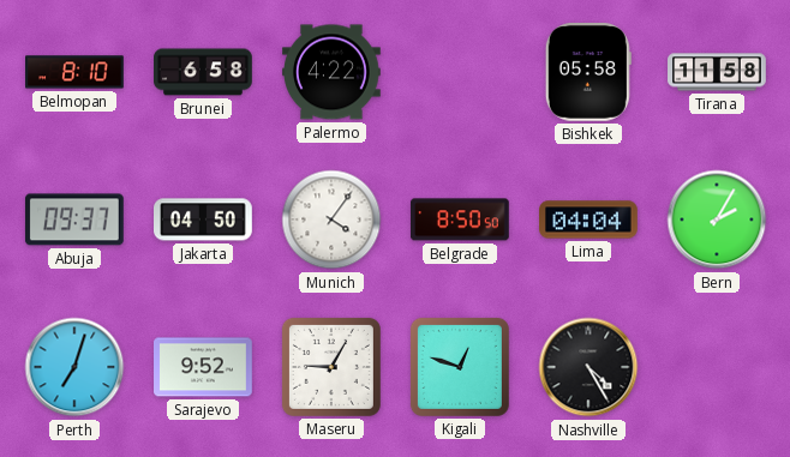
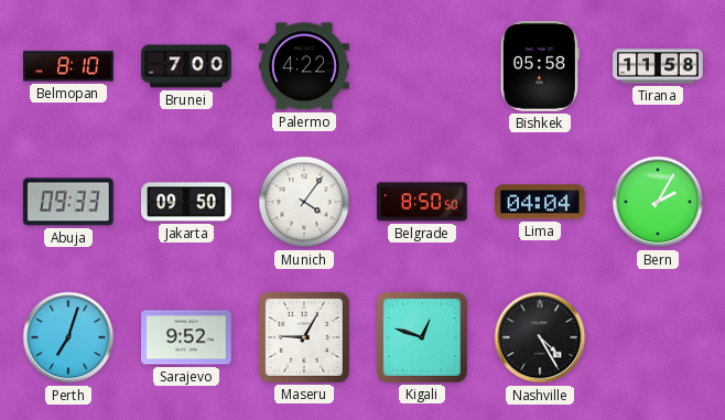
Brunei: 6:58 -> 7:00 (186, 66)
Abuja: 09:37 -> 09:33 (68, 202)
Jakarta: 04:50 -> 09:50 (187, 202)
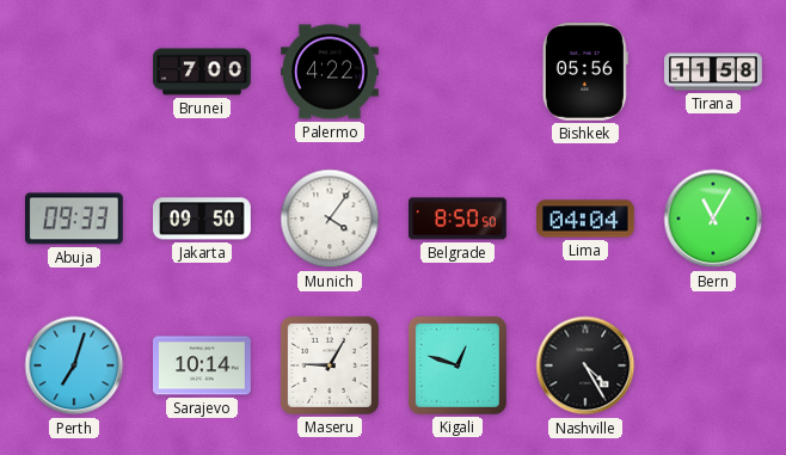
Belmopan: 8:10 -> none (68, 66)
Bishkek: 05:58 -> 05:56 (585, 73)
Bern: 2:05 -> 11:05 (713, 219)
Sarajevo: 9:52 -> 10:14 (203, 365)
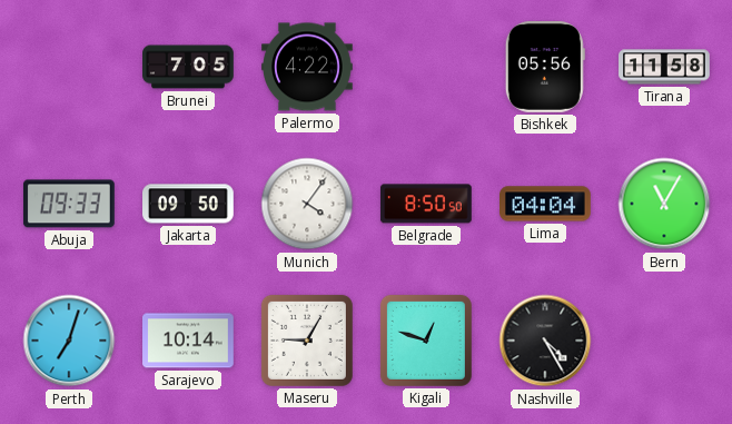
Brunei: 7:00 -> 7:05 (188, 67)
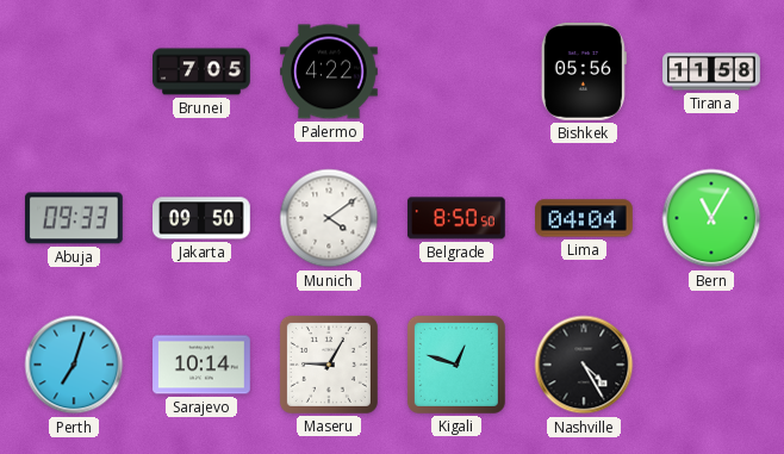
Munich: 4:06 -> 4:09 (329, 218)
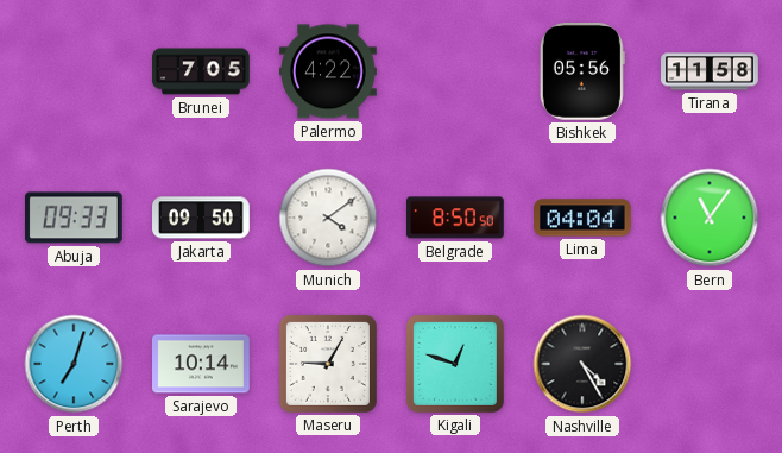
Bern: 11:05 -> 11:06 (710, 218)
